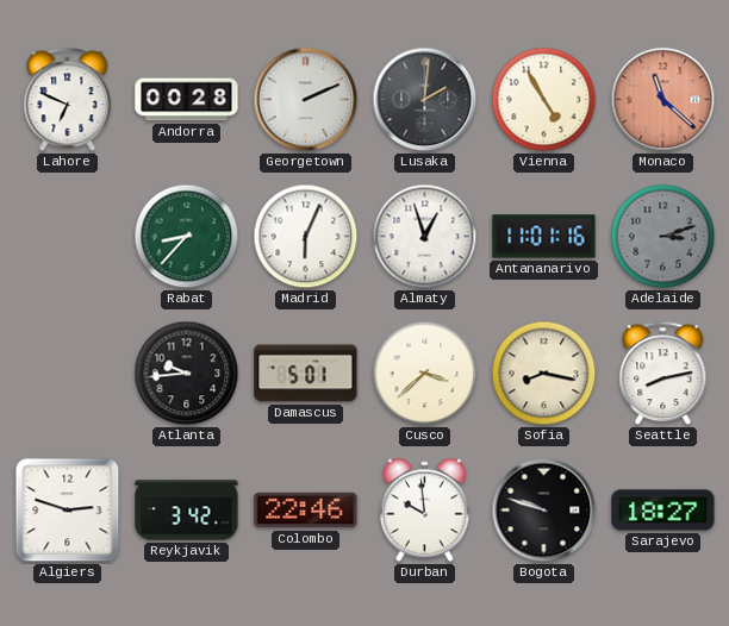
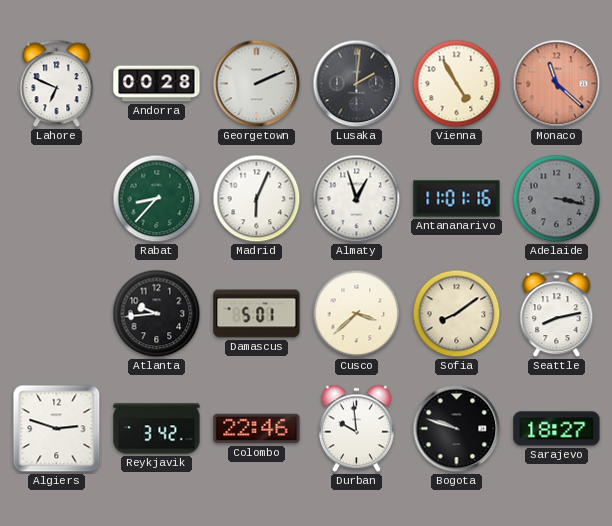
Adelaide: 3:12 -> 3:17 (557, 199)
Sofia: 8:17 -> 8:09 (457, 314)
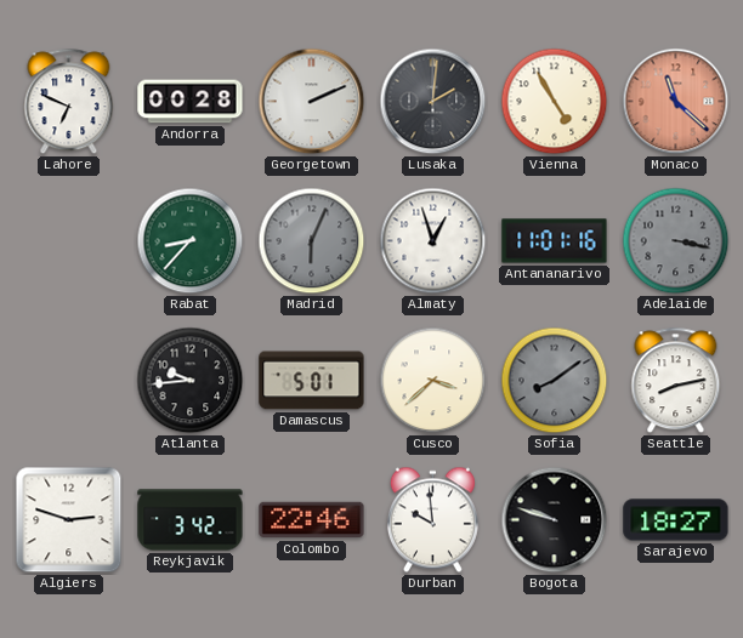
Madrid dial: white -> grey (312, 241)
Sofia dial: cream -> grey (555, 381)
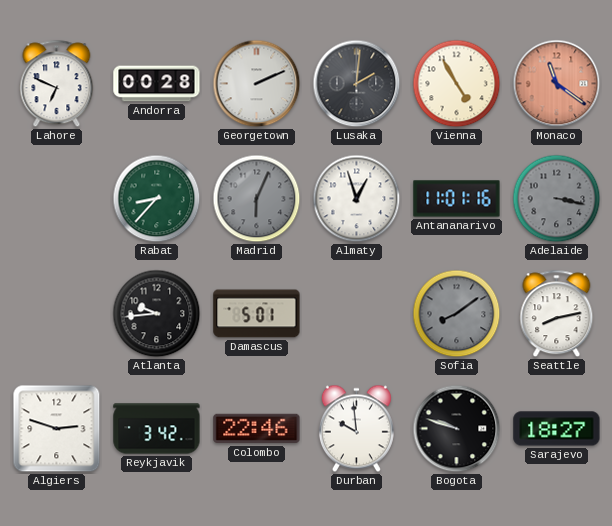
Monaco: 11:22 -> 11:21 (557, 84)
Cusco: 3:38 -> none (433, 381)
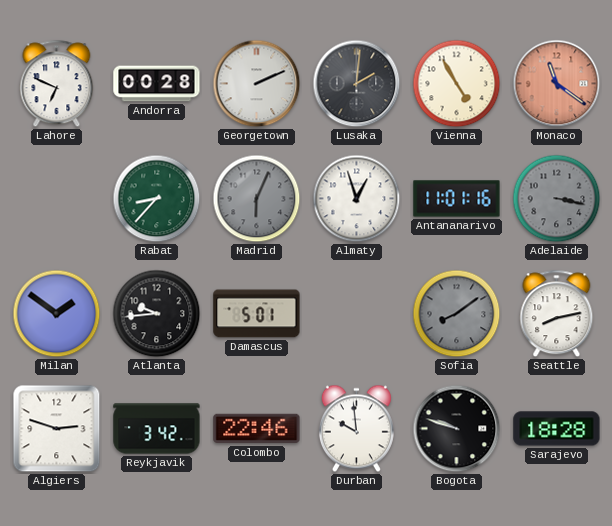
Milan: none -> 1:51 (57, 314)
Sarajevo: 18:27 -> 18:28 (557, 429)
